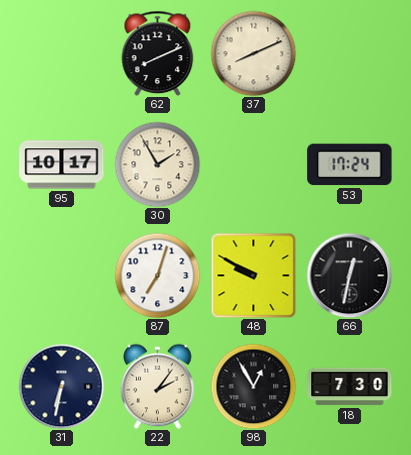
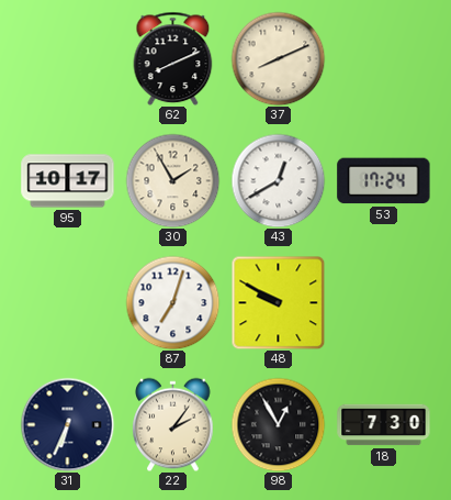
43: none -> 12:40 (278, 180)
66: 12:32 -> none (349, 275)
31: 6:32 -> 6:34 (67, 424)
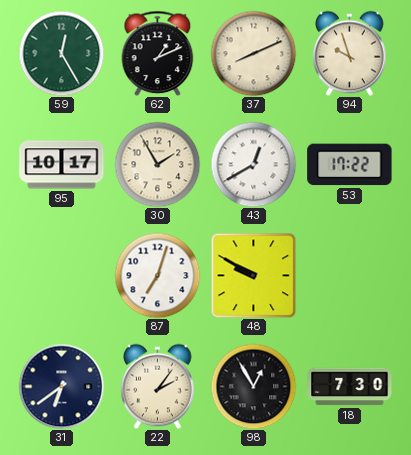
59: none -> 12:25 (61, 53)
62: 8:11 -> 1:11 (158, 53)
94: none -> 9:57 (350, 53)
53: 17:24 -> 17:22 (350, 165)
31: 6:34 -> 6:39 (61, 386)
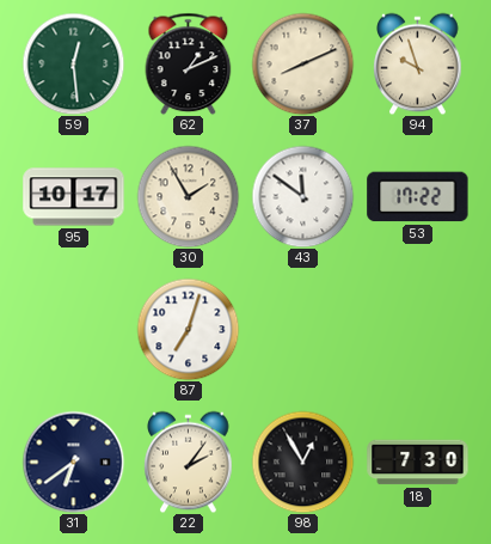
59: 12:25 -> 12:29 (73, 63)
43: 12:40 -> 11:51 (302, 196)
48: 9:50 -> none (253, 275)
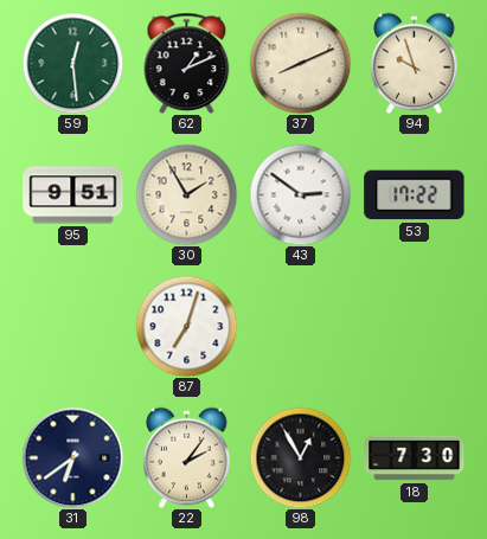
95: 10:17 -> 9:51 (73, 195)
43: 11:51 -> 2:51 (300, 194)
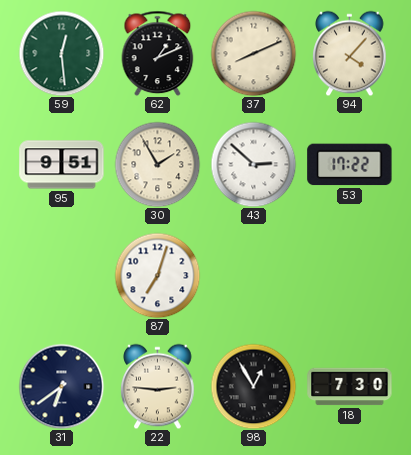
94: 9:57 -> 4:07 (350, 53)
43: 2:51 -> 2:52 (253, 164)
22: 2:06 -> 2:46 (158, 386)
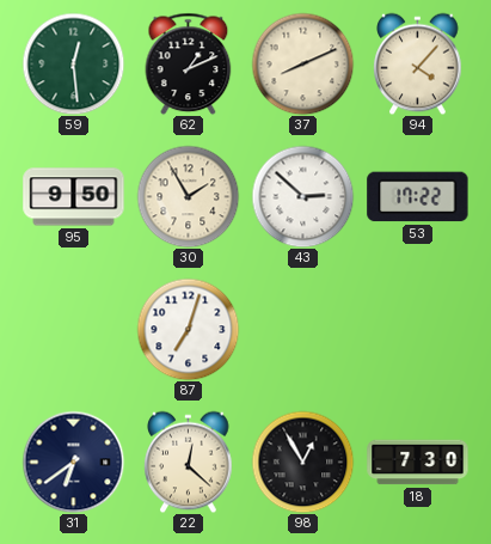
95: 9:51 -> 9:50 (74, 197)
22: 2:46 -> 12:22 (189, 462)
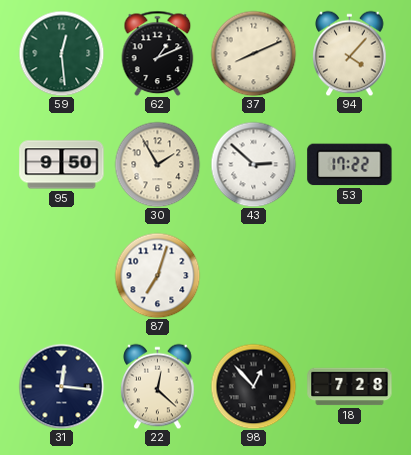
31: 6:39 -> 12:16 (61, 386)
98: 12:55 -> 12:53 (253, 386)
18: 7:30 -> 7:28 (350, 387)
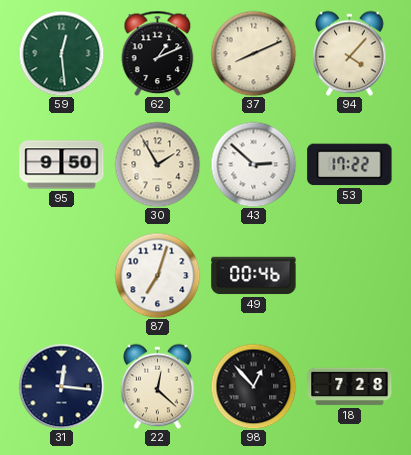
49: none -> 00:46 (254, 276)
